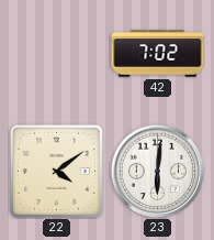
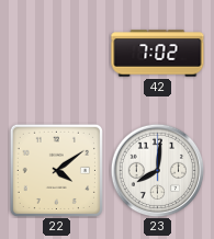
23: 6:01 -> 8:01 (157, 170)
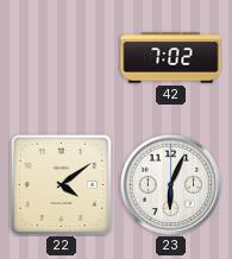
23: 8:01 -> 6:04 (170, 184)
